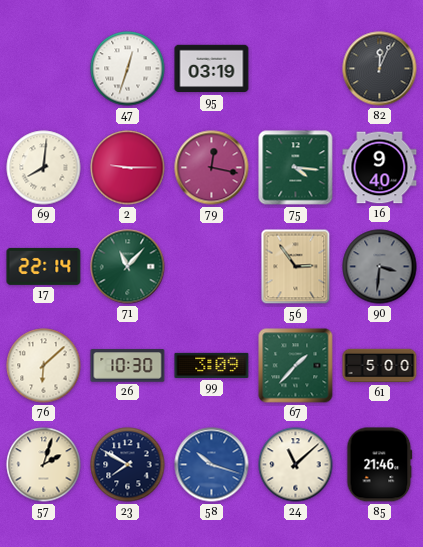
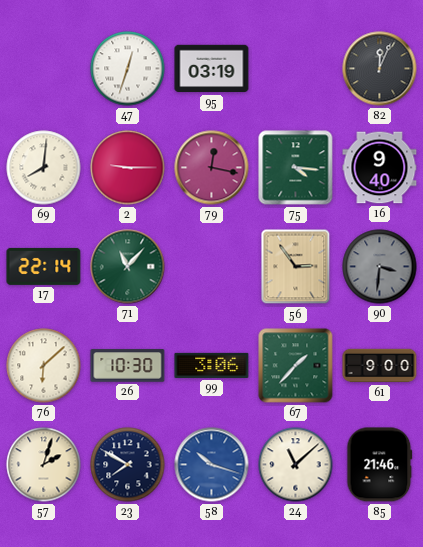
99: 3:09 -> 3:06 (212, 365)
61: 5:00 -> 9:00 (380, 366)
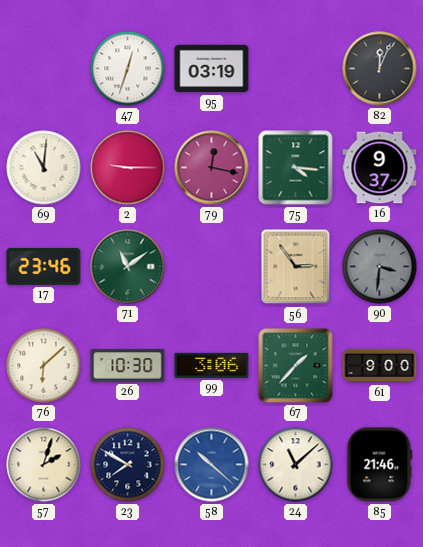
69: 8:01 -> 11:01 (44, 168)
16: 9:40 -> 9:37 (380, 168)
17: 22:14 -> 23:46 (44, 266)
71: 11:07 -> 11:09 (128, 267)
58: 10:18 -> 10:22 (212, 465)
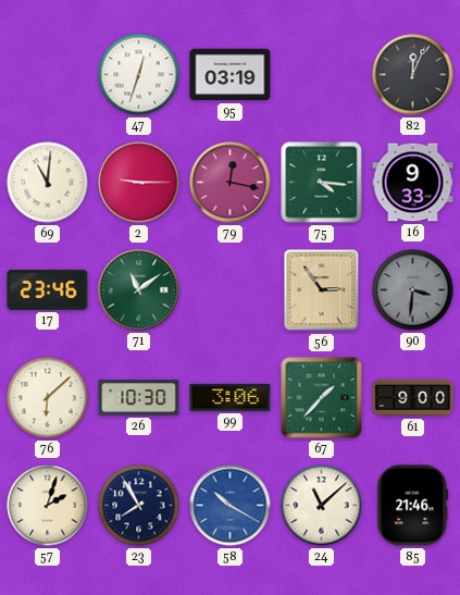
16: 9:37 -> 9:33 (413, 183)
23: 7:50 -> 7:55 (139, 506)
58: 10:22 -> 10:20 (231, 506)
